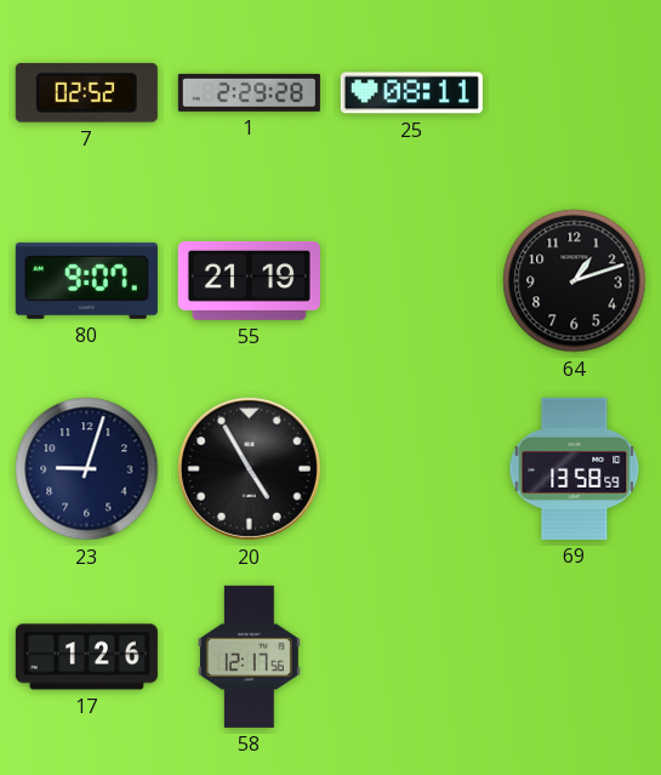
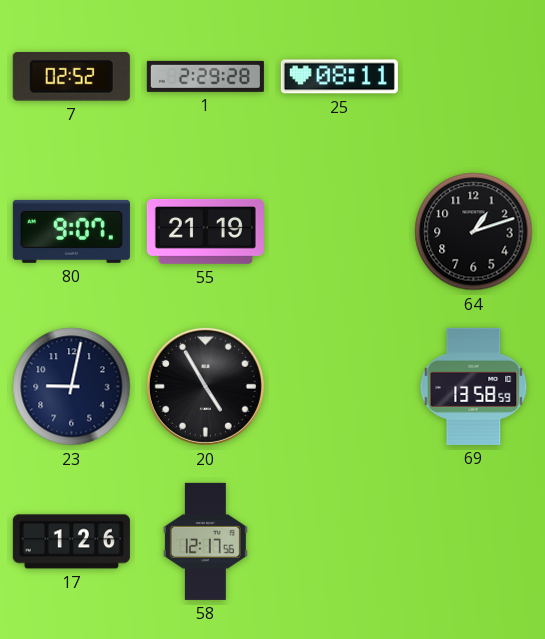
23: 9:03 -> 9:02 (72, 387)
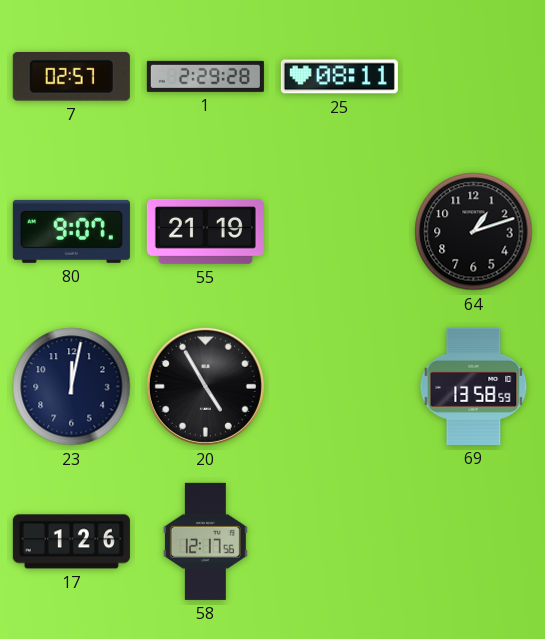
7: 02:52 -> 02:57 (71, 77)
23: 9:02 -> 12:02 (72, 387)
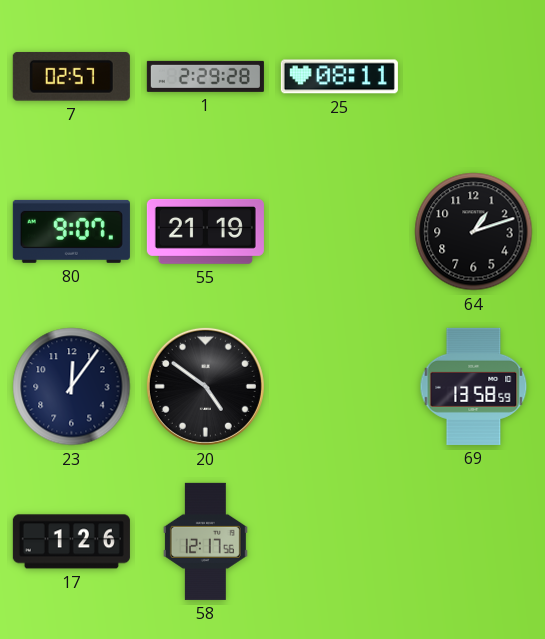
23: 12:02 -> 12:06 (72, 387)
20: 4:55 -> 4:51 (205, 386)
